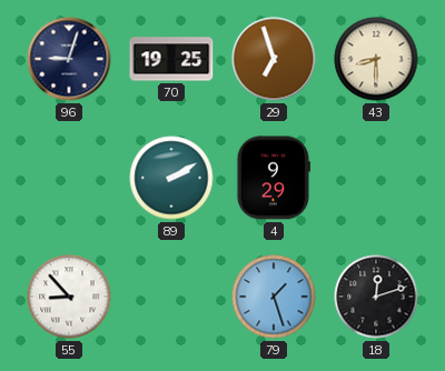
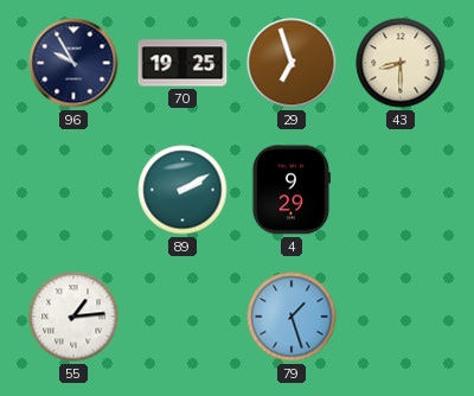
96: 9:03 -> 9:55 (73, 63)
55: 8:53 -> 1:14 (73, 317)
18: 12:12 -> none (376, 297)
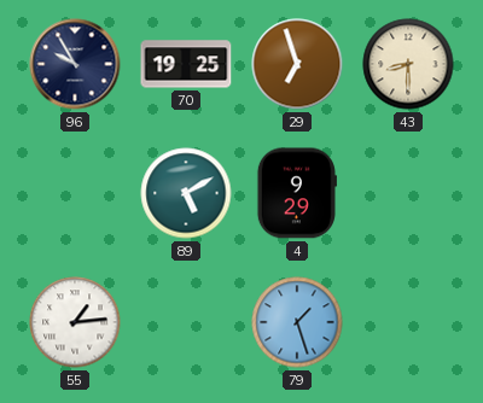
89: 2:10 -> 5:10 (186, 193)
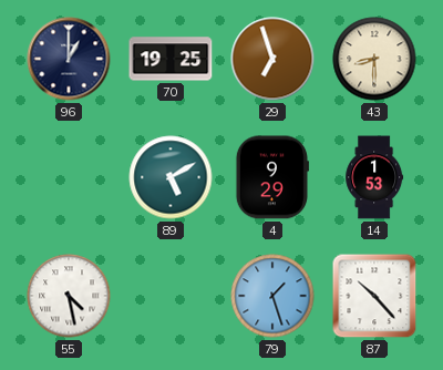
96: 9:55 -> 1:00 (69, 59)
14: none -> 1:53 (374, 177)
55: 1:14 -> 4:28 (69, 296)
87: none -> 10:23 (374, 296)
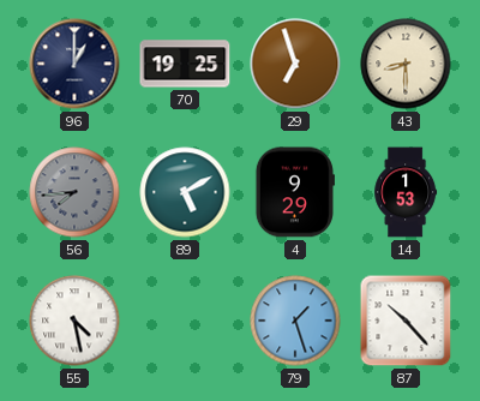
56: none -> 7:44 (74, 192)
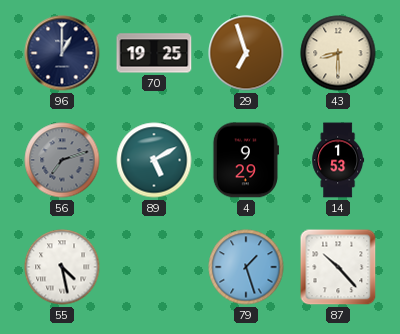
56: 7:44 -> 7:12 (62, 160)
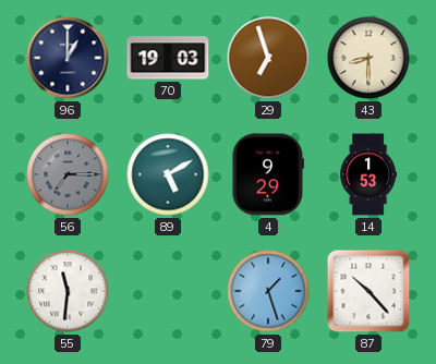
70: 19:25 -> 19:03 (168, 58)
56: 7:12 -> 7:15 (68, 174)
55: 4:28 -> 11:31 (68, 291)
